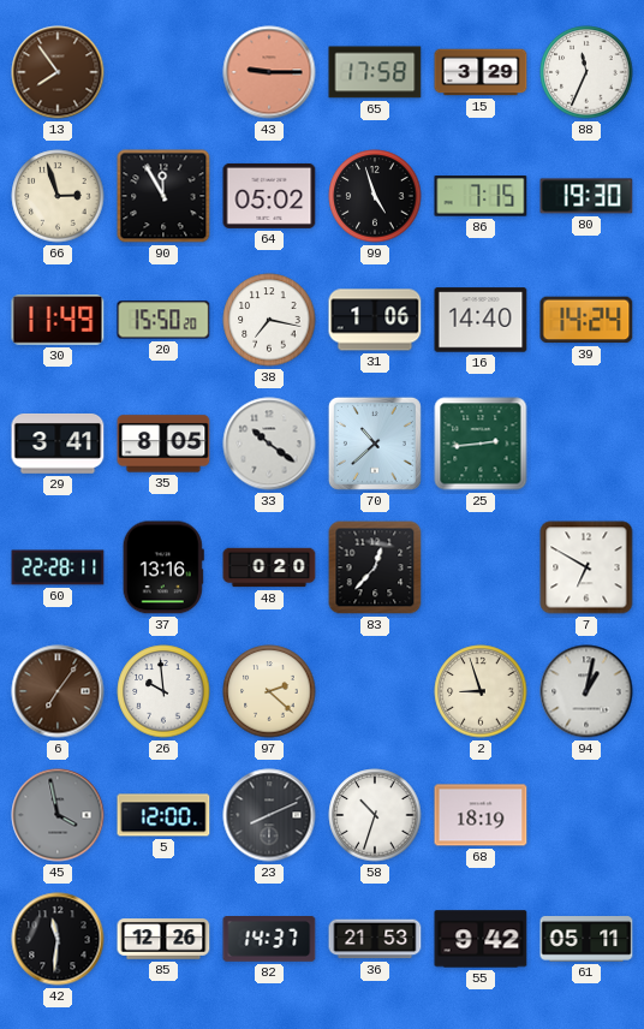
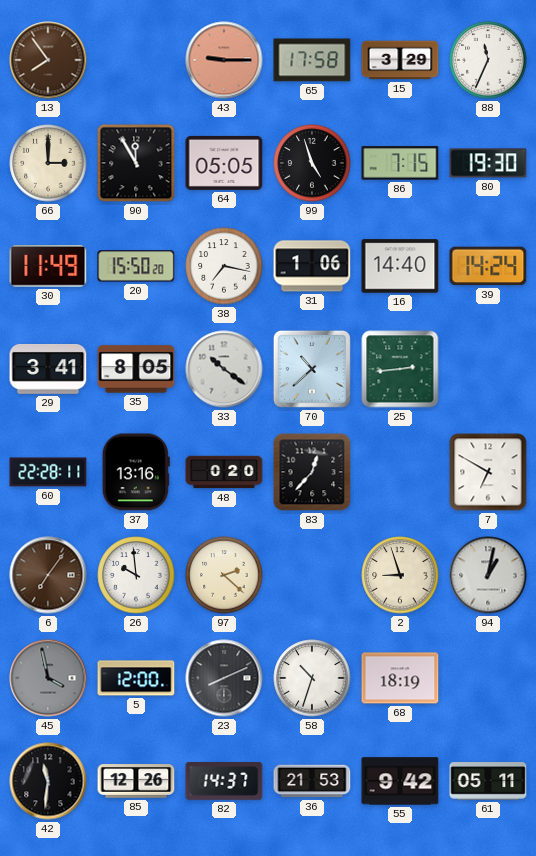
66: 2:57 -> 3:00 (48, 163)
64: 05:02 -> 05:05 (224, 163)
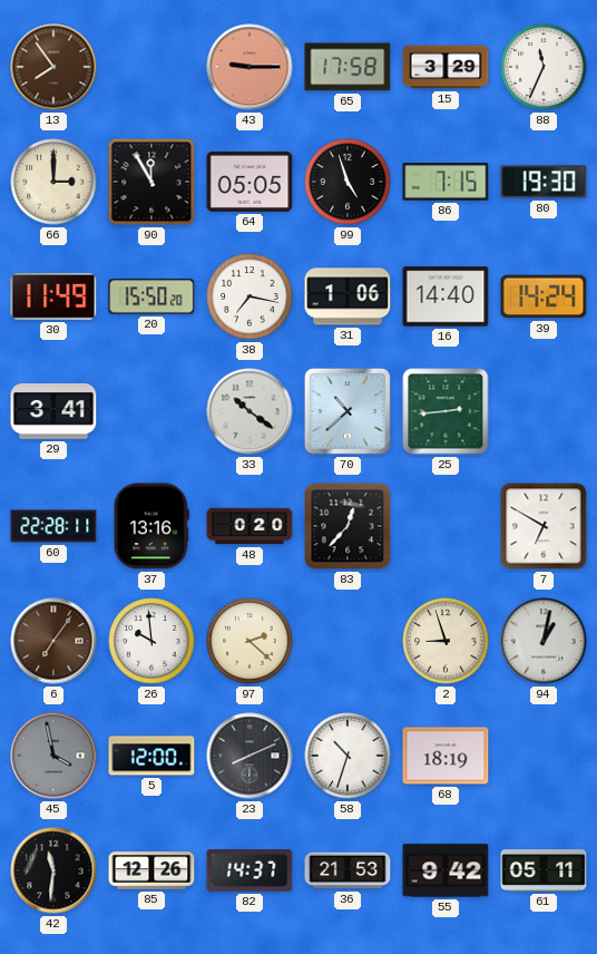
35: 8:05 -> none (136, 369)
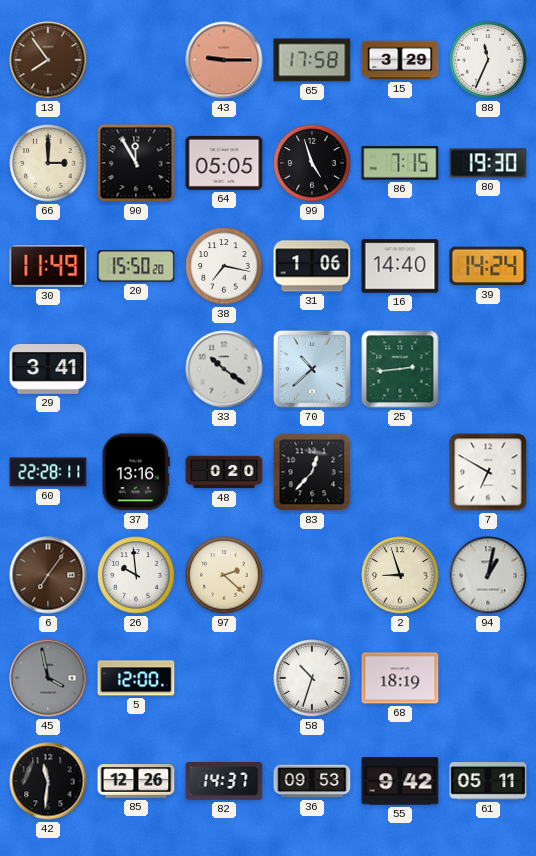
23: 8:11 -> none (249, 756)
36: 21:53 -> 09:53 (312, 781)
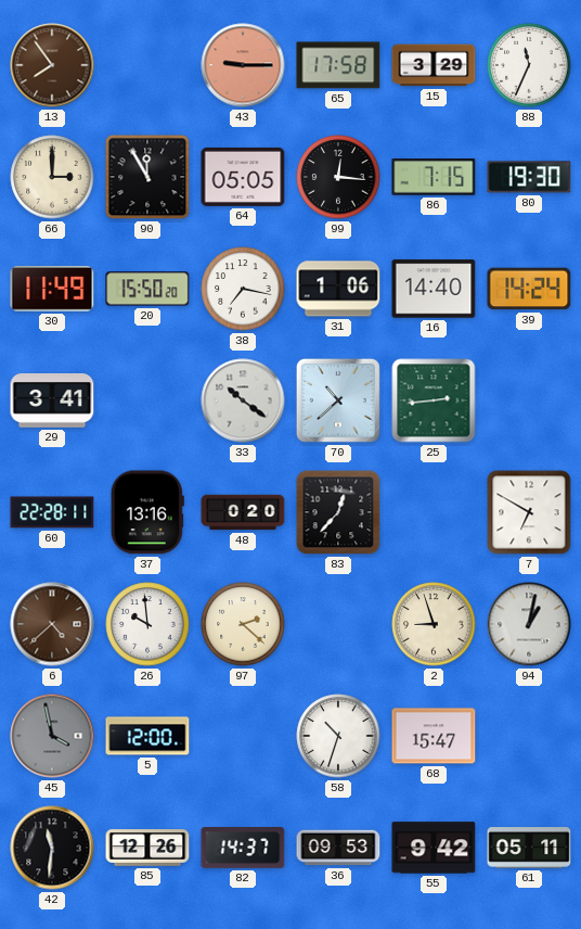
99: 4:57 -> 12:16 (338, 177)
6: 7:06 -> 4:38 (52, 624)
68: 18:19 -> 15:47 (434, 736)
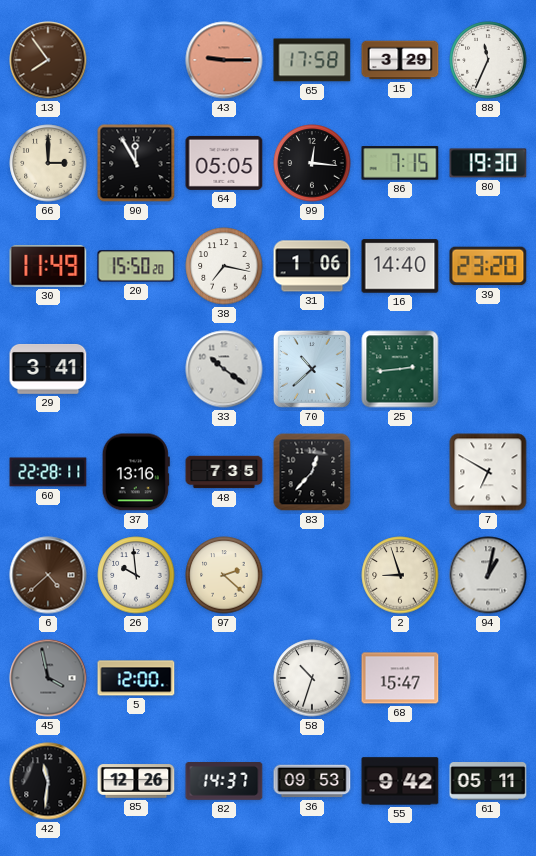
39: 14:24 -> 23:20 (488, 266)
48: 0:20 -> 7:35 (224, 472)
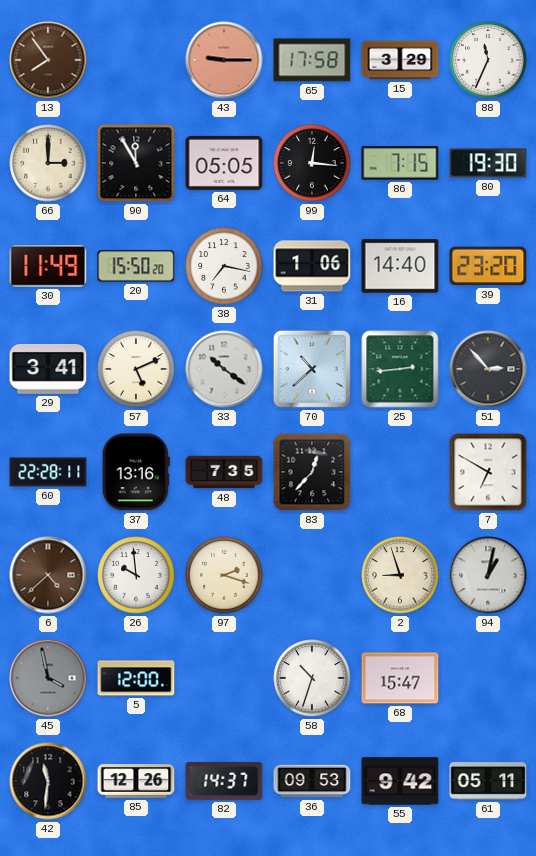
57: none -> 5:11 (136, 369)
51: none -> 2:53 (488, 369)
97: 2:22 -> 2:18 (224, 575)
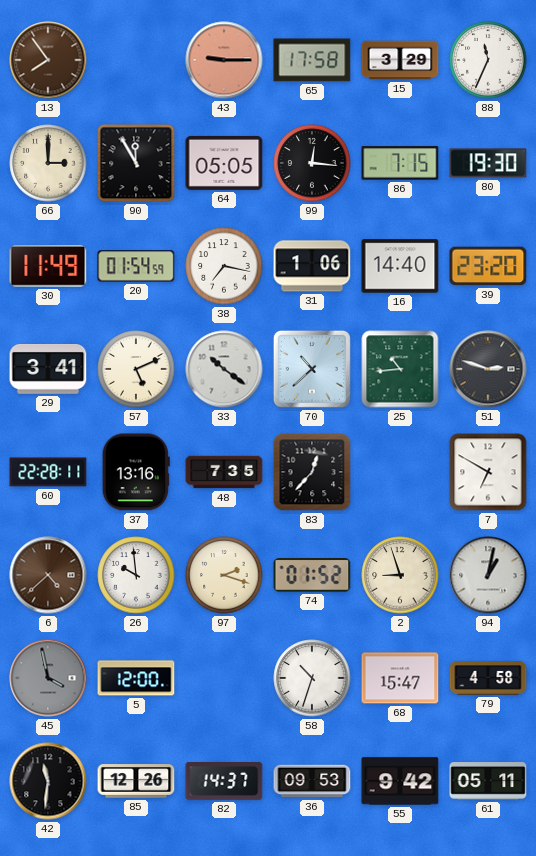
20: 15:50 -> 01:54 (136, 266)
25: 2:44 -> 10:44 (400, 369)
51: 2:53 -> 2:48 (488, 369)
74: none -> 01:52 (312, 576)
79: none -> 4:58 (488, 679)
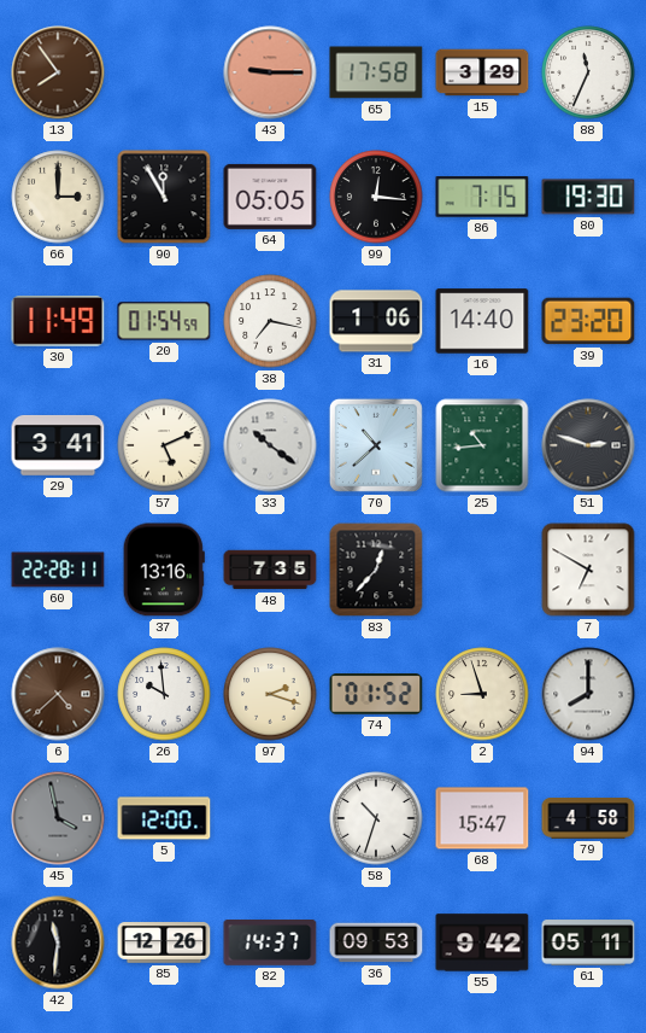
94: 1:02 -> 8:00 (588, 694)
